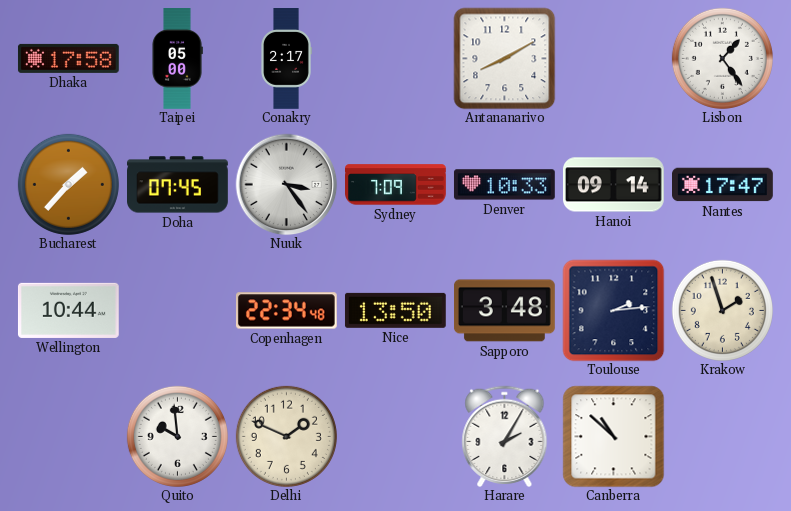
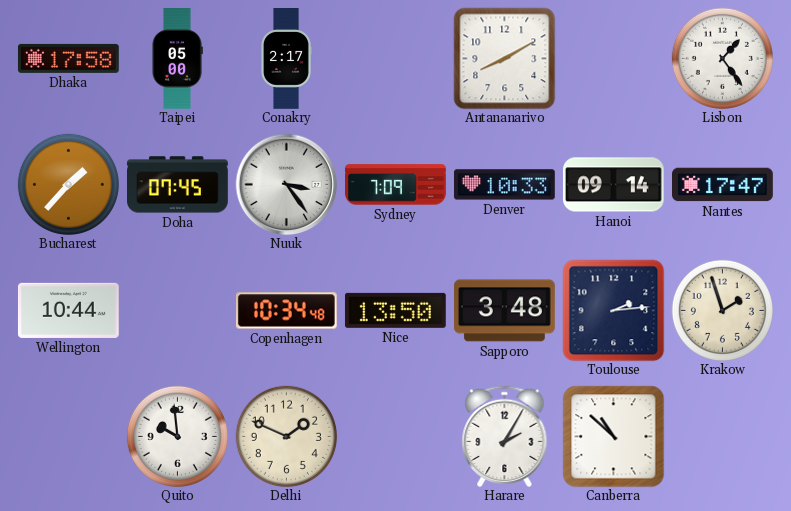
Copenhagen: 22:34 -> 10:34 (286, 311)
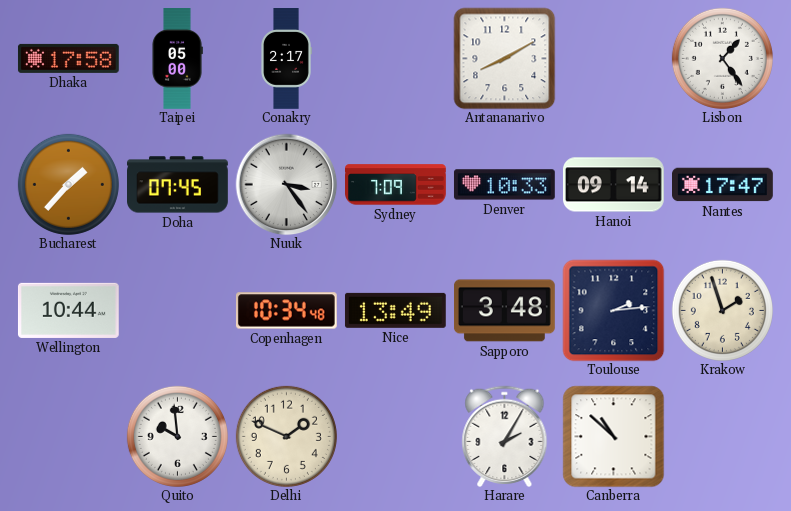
Nice: 13:50 -> 13:49 (395, 310)
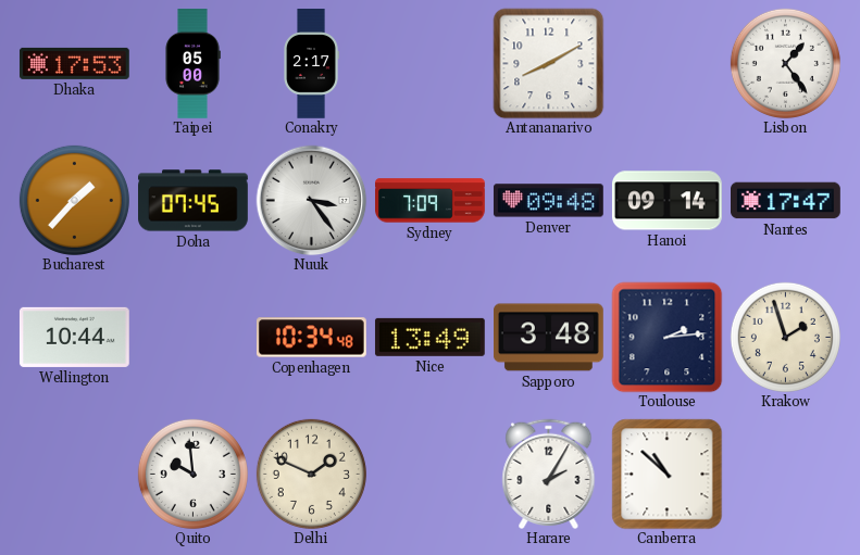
Dhaka: 17:58 -> 17:53 (74, 63)
Denver: 10:33 -> 09:48 (548, 201)
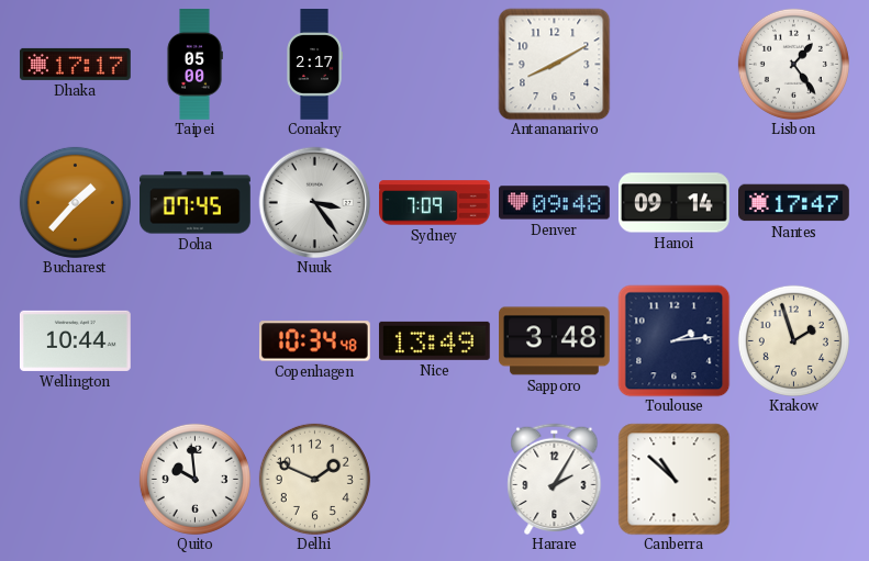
Dhaka: 17:53 -> 17:17 (75, 64)
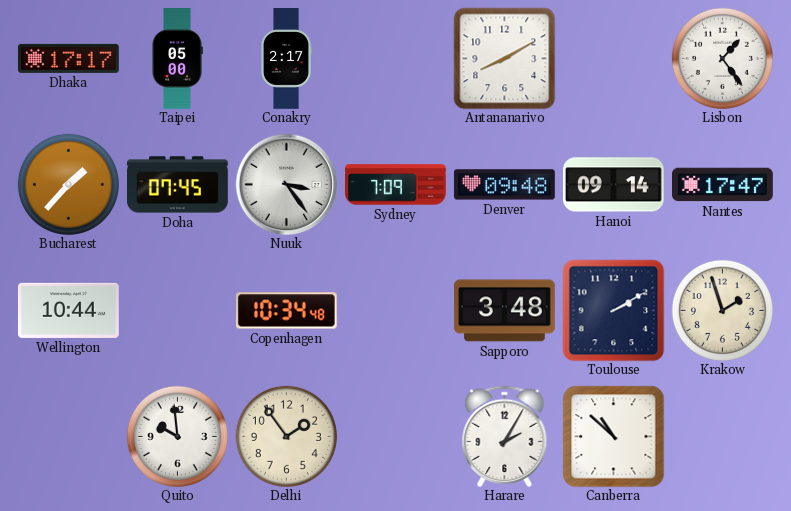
Nice: 13:49 -> none (434, 340)
Toulouse: 2:14 -> 2:10 (613, 310)
Delhi: 1:49 -> 1:54 (286, 436)
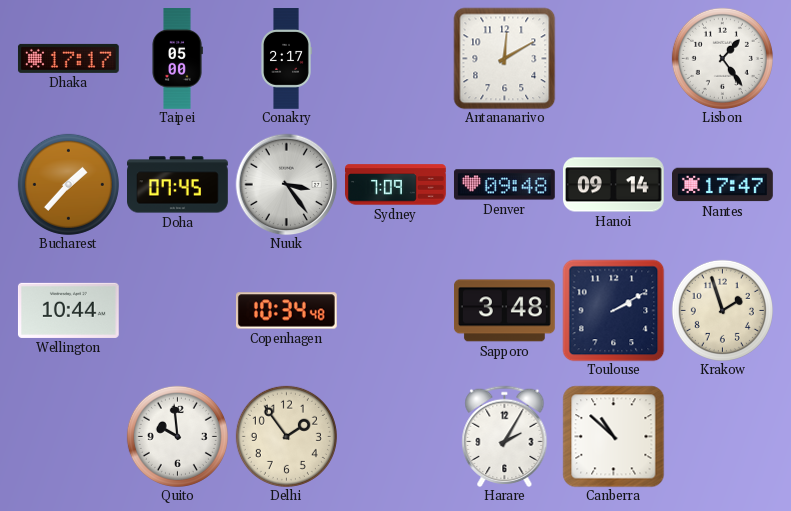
Antananarivo: 8:10 -> 12:10 (504, 58)
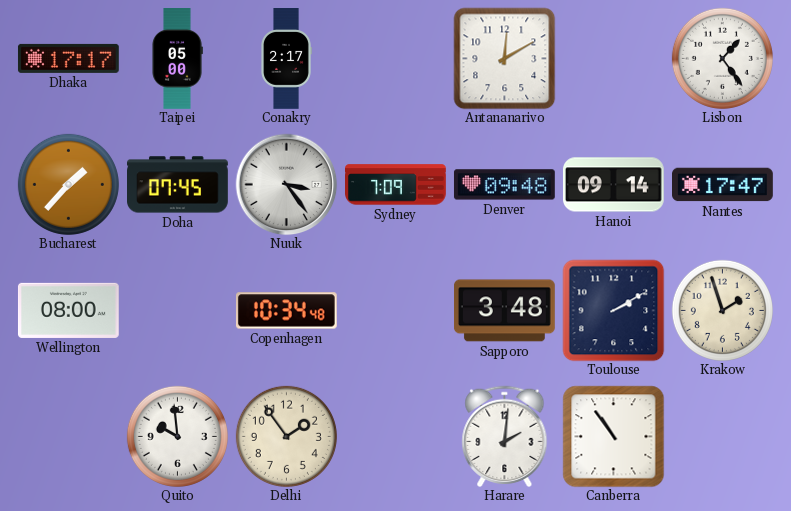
Wellington: 10:44 -> 08:00 (69, 310)
Harare: 2:05 -> 2:01 (505, 436)
Canberra: 10:52 -> 10:54 (613, 436)
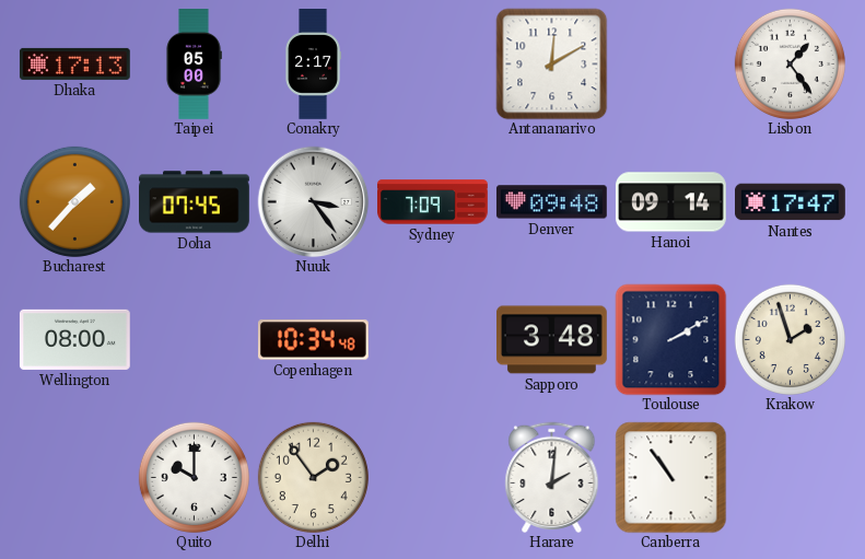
Dhaka: 17:17 -> 17:13 (74, 63)
Quito: 9:59 -> 10:00 (194, 477)
